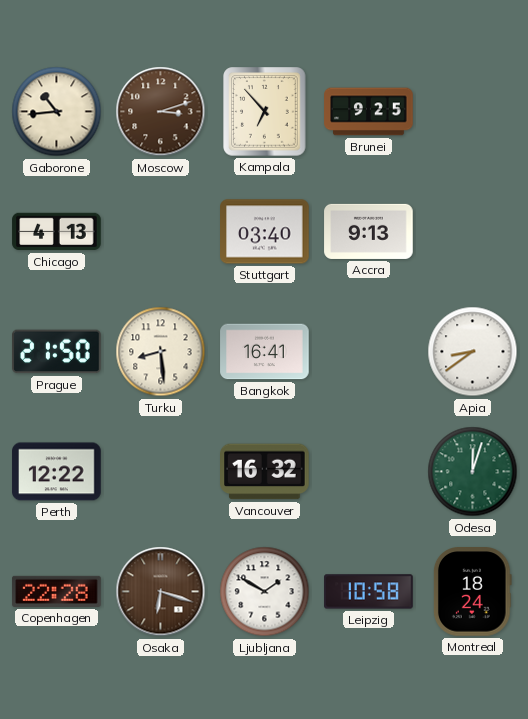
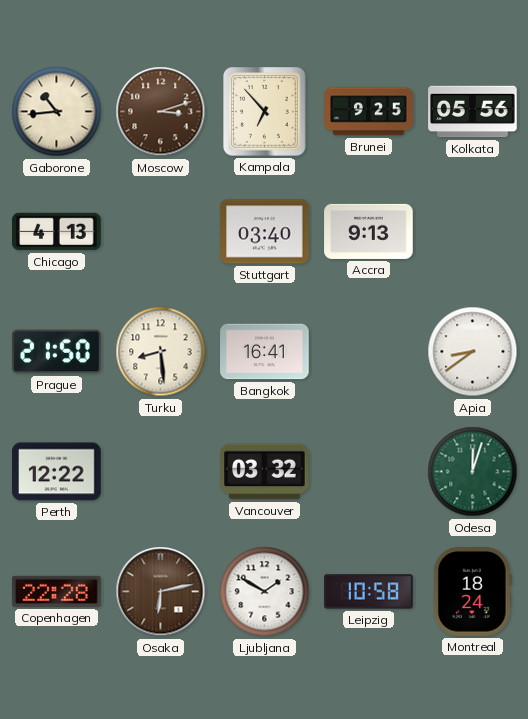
Kolkata: none -> 05:56 (473, 112)
Vancouver: 16:32 -> 03:32 (265, 472)
Osaka: 6:18 -> 6:13 (161, 592)
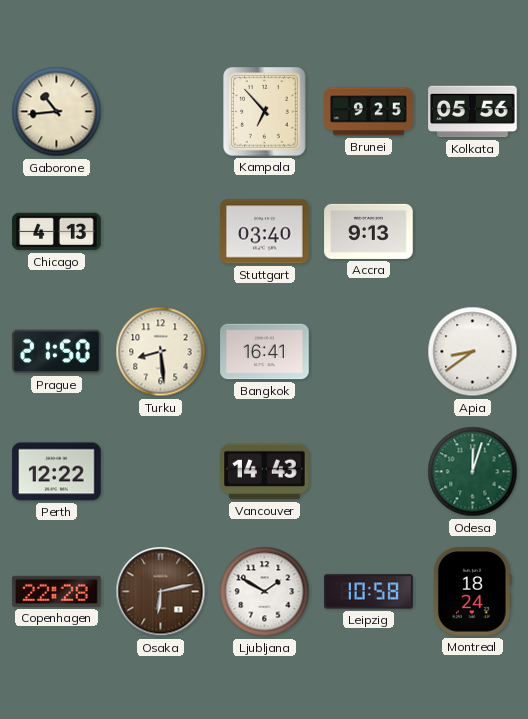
Moscow: 3:12 -> none (161, 112)
Vancouver: 03:32 -> 14:43 (265, 472)
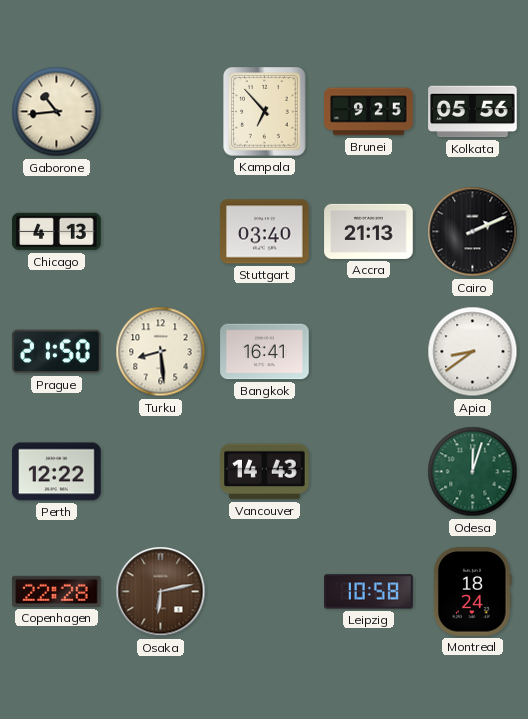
Accra: 9:13 -> 21:13 (369, 231)
Cairo: none -> 2:11 (473, 232)
Ljubljana: 1:50 -> none (265, 592)
